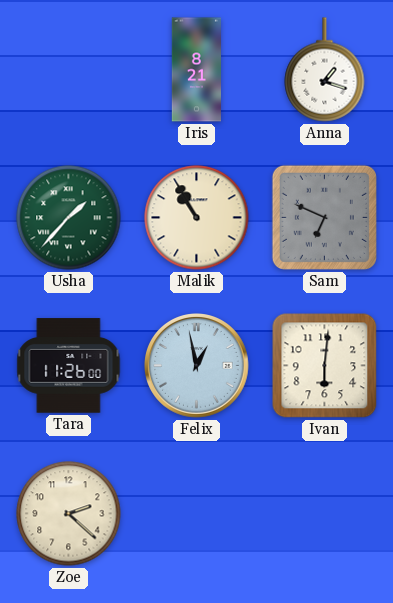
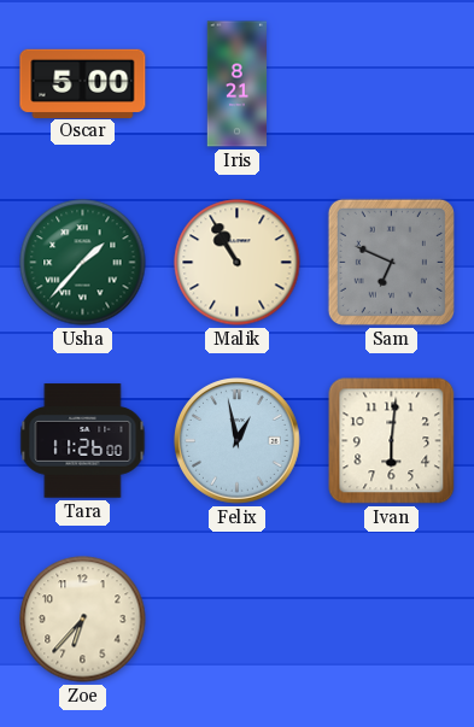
Oscar: none -> 5:00 (83, 83)
Anna: 1:18 -> none (325, 70)
Zoe: 2:22 -> 6:37 (83, 620)
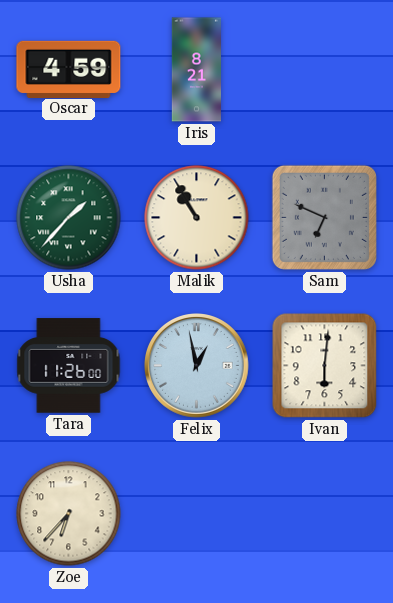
Oscar: 5:00 -> 4:59 (69, 69)
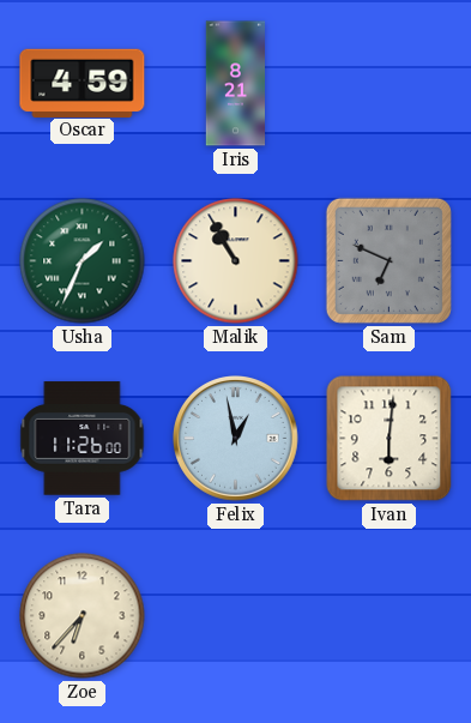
Usha: 1:37 -> 1:34 (83, 261)
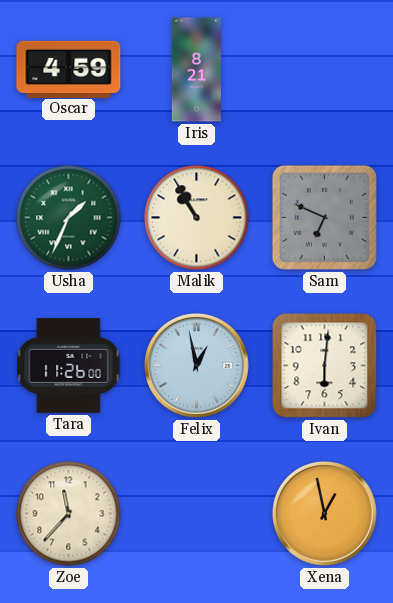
Zoe: 6:37 -> 11:37 (69, 514)
Xena: none -> 12:58 (325, 514)
